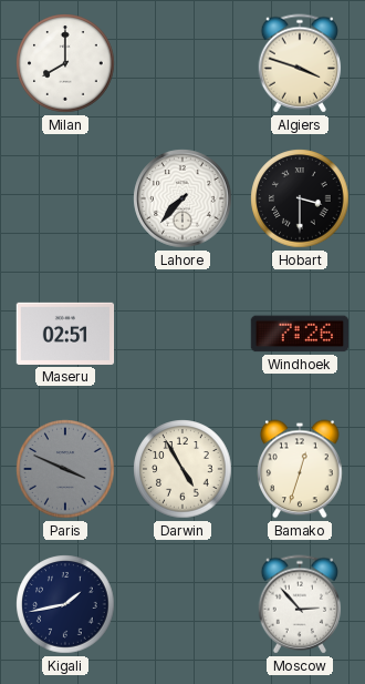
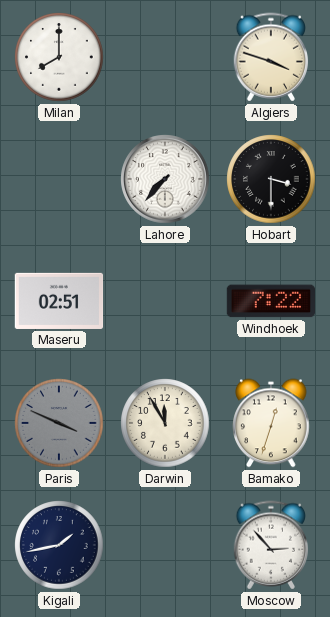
Windhoek: 7:26 -> 7:22 (270, 301)
Darwin: 4:55 -> 11:55 (165, 423)
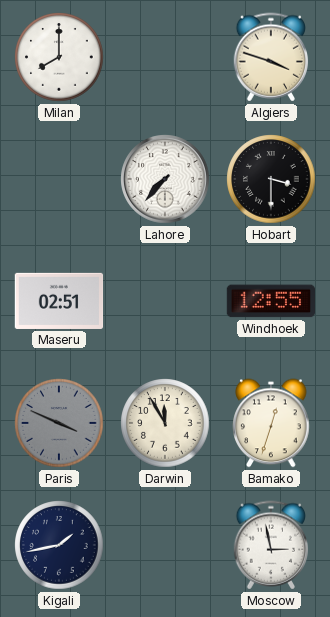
Windhoek: 7:22 -> 12:55 (270, 301)
Moscow: 2:53 -> 2:58 (271, 545)
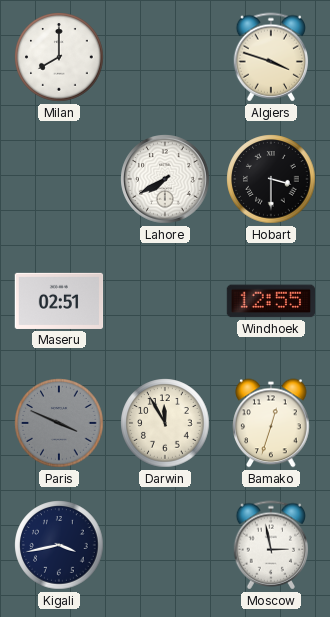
Lahore: 7:37 -> 7:40 (165, 179)
Kigali: 1:43 -> 3:43 (59, 545)
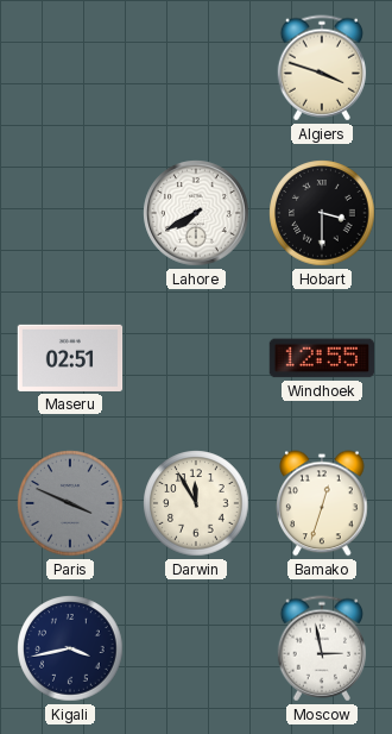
Milan: 8:00 -> none (59, 57)
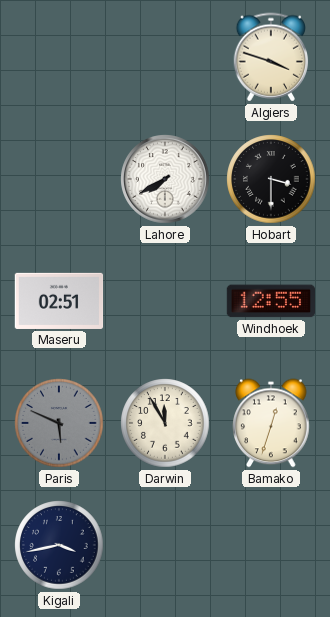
Paris: 3:49 -> 5:49 (59, 423)
Moscow: 2:58 -> none (322, 648)
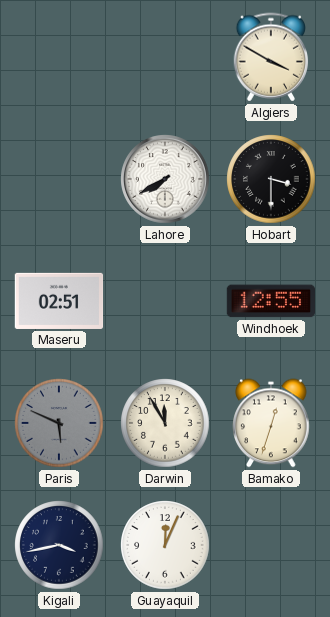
Algiers: 3:48 -> 3:50 (271, 57)
Guayaquil: none -> 12:04 (165, 545)
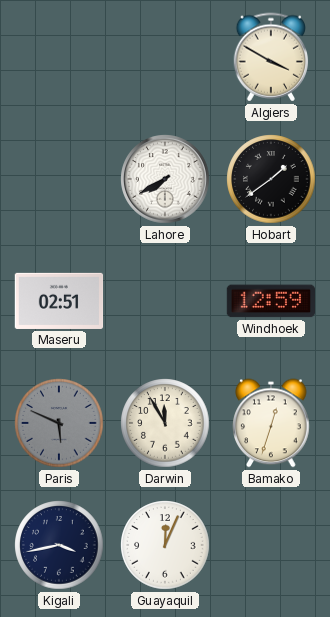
Hobart: 3:30 -> 1:39 (271, 179)
Windhoek: 12:55 -> 12:59 (270, 301)
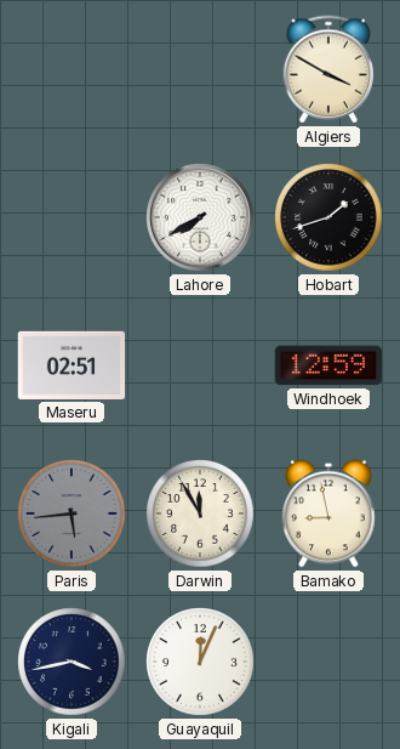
Hobart: 1:39 -> 1:42 (328, 217)
Paris: 5:49 -> 5:44 (72, 513)
Bamako: 12:33 -> 8:58 (328, 513)
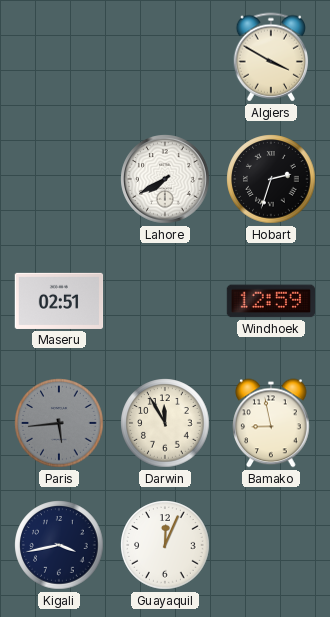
Hobart: 1:42 -> 2:33 (271, 179)
